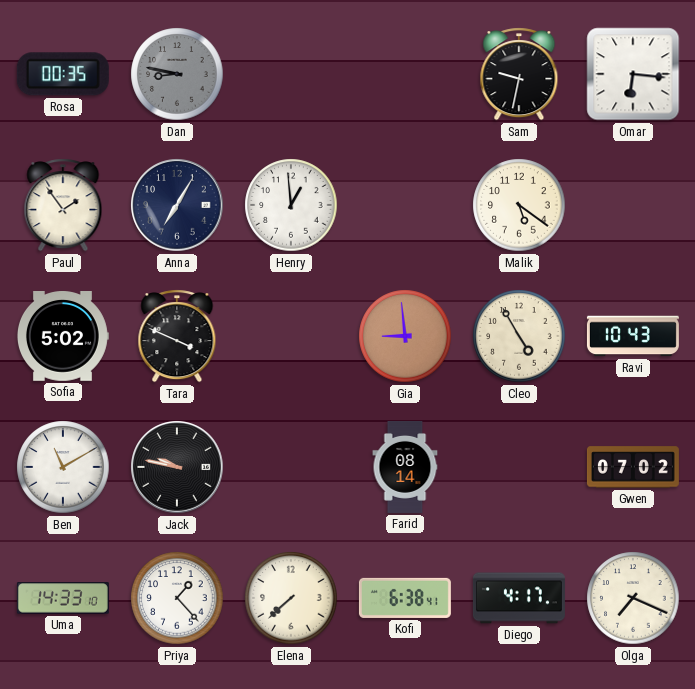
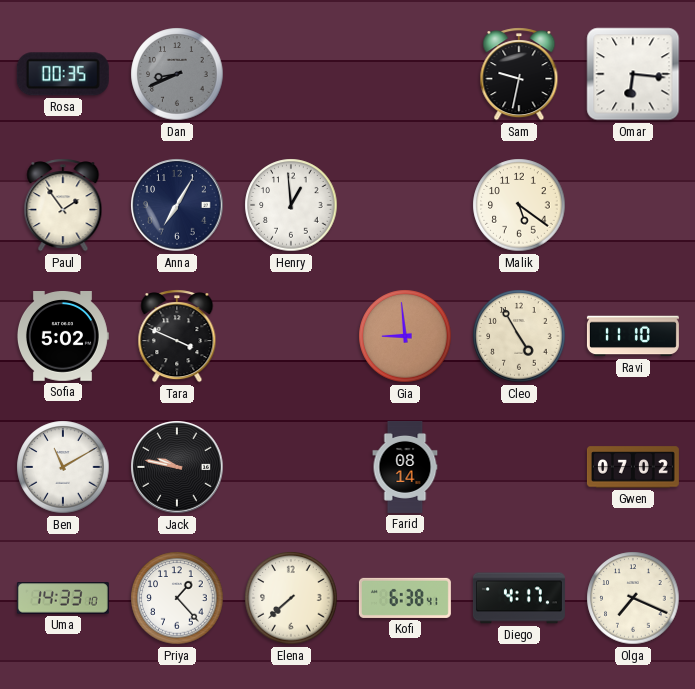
Dan: 8:47 -> 8:41 (177, 74)
Ravi: 10:43 -> 11:10 (633, 336)
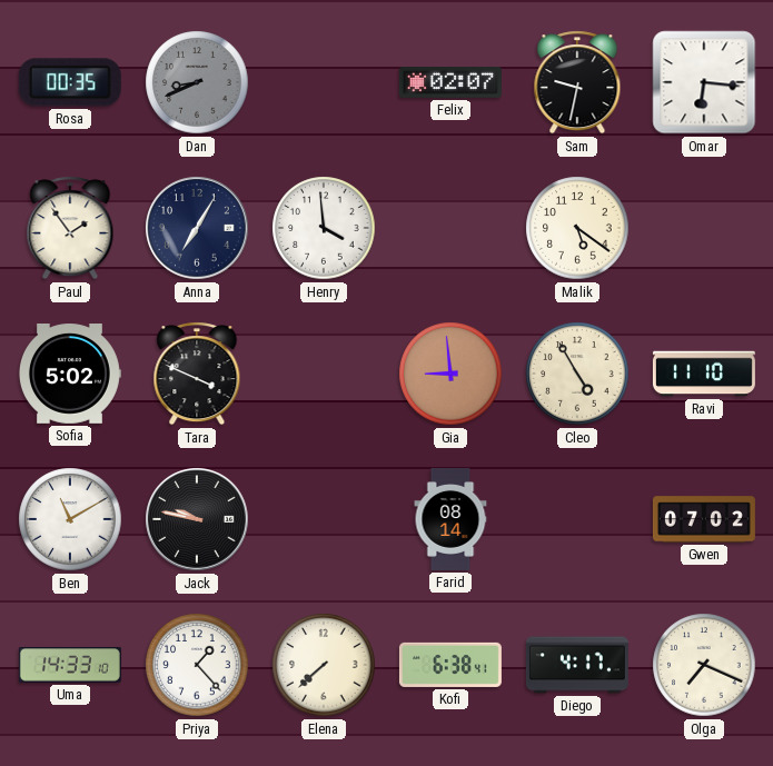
Felix: none -> 02:07 (450, 83)
Henry: 12:59 -> 3:59 (324, 228)
